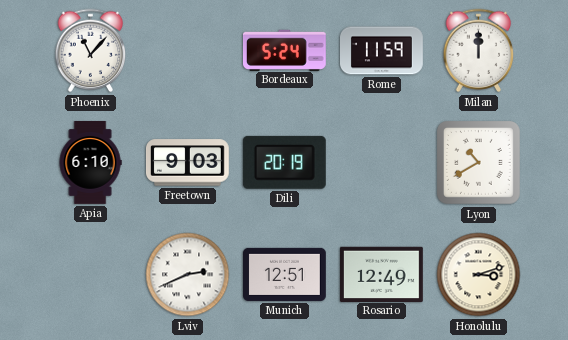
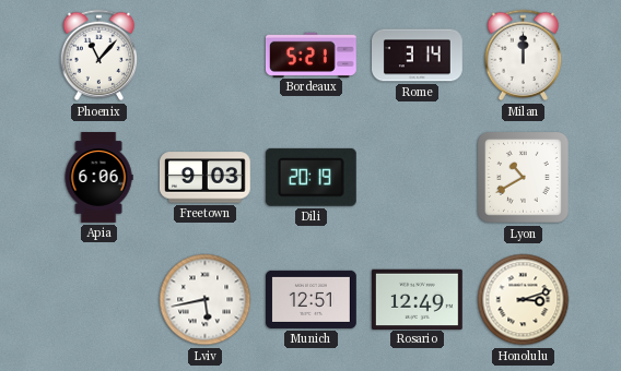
Bordeaux: 5:24 -> 5:21 (310, 55)
Rome: 11:59 -> 3:14 (418, 56)
Apia: 6:10 -> 6:06 (98, 178)
Lviv: 2:41 -> 5:43 (206, 300)
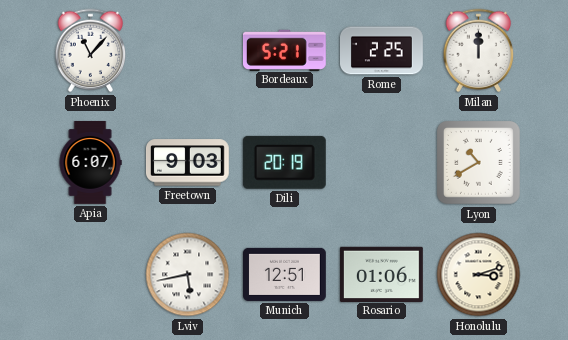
Rome: 3:14 -> 2:25 (382, 51)
Apia: 6:06 -> 6:07 (90, 163)
Rosario: 12:49 -> 01:06 (381, 274)
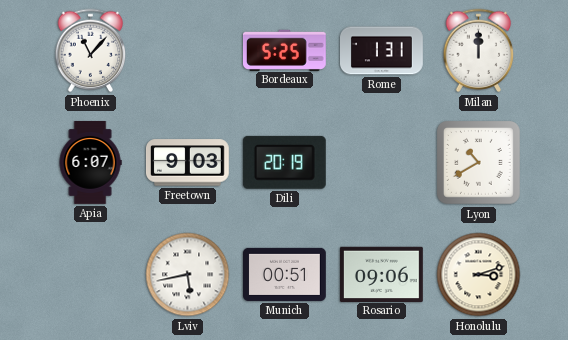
Bordeaux: 5:21 -> 5:25 (284, 50)
Rome: 2:25 -> 1:31 (382, 51)
Munich: 12:51 -> 00:51 (285, 274)
Rosario: 01:06 -> 09:06 (381, 274)
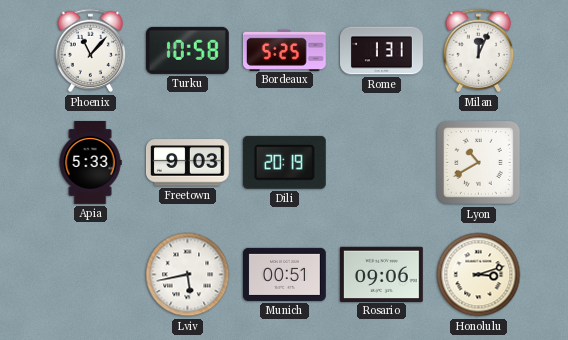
Turku: none -> 10:58 (187, 50)
Milan: 12:00 -> 12:04 (479, 51)
Apia: 6:07 -> 5:33 (90, 163)
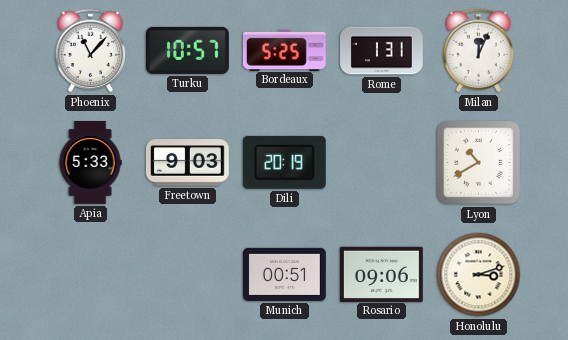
Turku: 10:58 -> 10:57 (187, 50)
Lviv: 5:43 -> none (188, 275)
